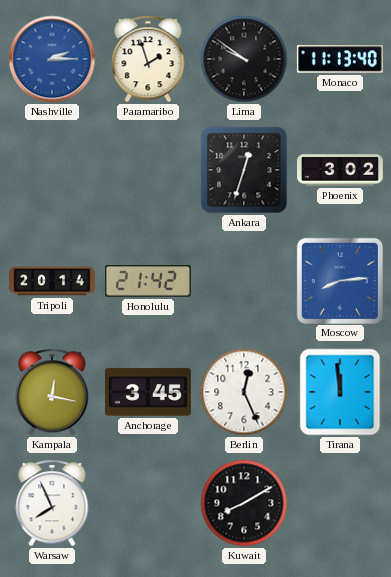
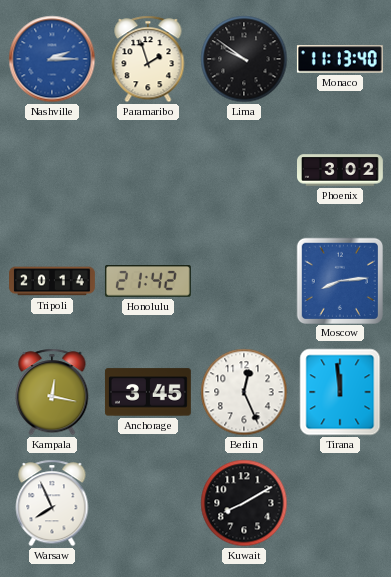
Ankara: 12:33 -> none (244, 170)
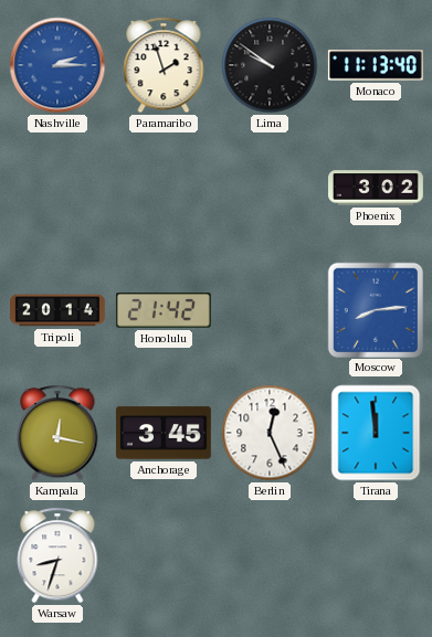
Warsaw: 7:56 -> 8:33 (57, 555)
Kuwait: 8:10 -> none (244, 503)
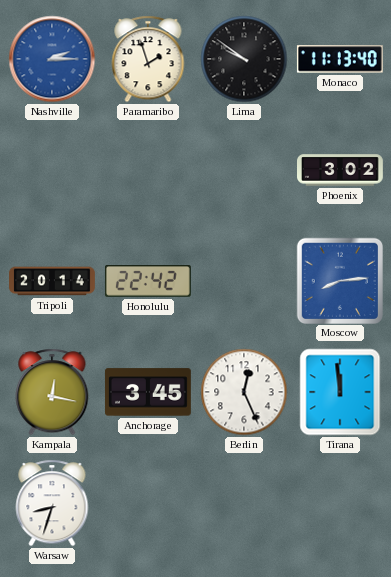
Honolulu: 21:42 -> 22:42 (148, 282)
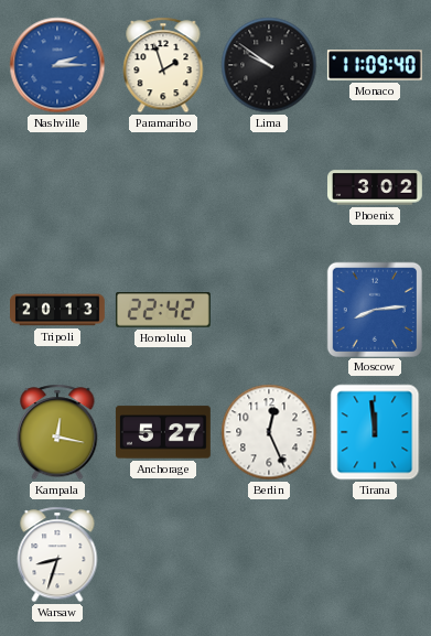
Monaco: 11:13 -> 11:09 (375, 65)
Tripoli: 20:14 -> 20:13 (58, 310)
Anchorage: 3:45 -> 5:27 (163, 432)
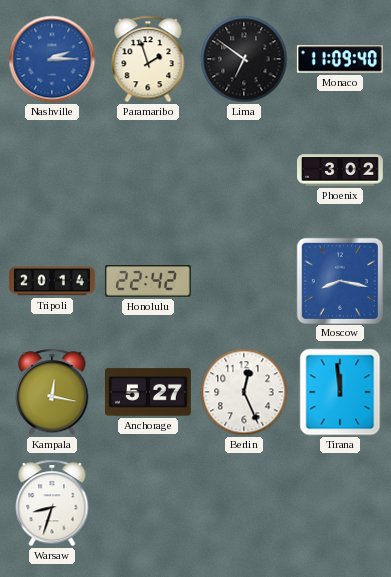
Lima: 9:51 -> 6:51 (244, 59)
Tripoli: 20:13 -> 20:14 (53, 281)
Moscow: 8:14 -> 8:17 (339, 280)
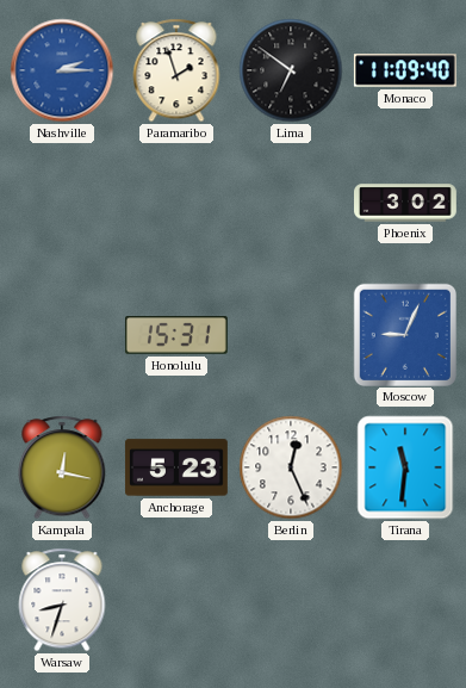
Tripoli: 20:14 -> none (53, 281)
Honolulu: 22:42 -> 15:31 (176, 336)
Moscow: 8:17 -> 9:04 (404, 334)
Anchorage: 5:27 -> 5:23 (176, 467)
Tirana: 11:59 -> 11:31 (405, 467)
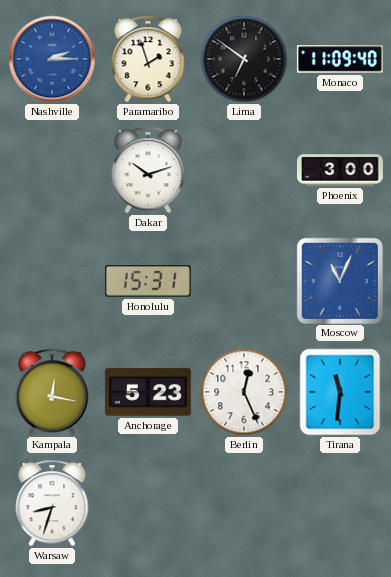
Dakar: none -> 10:12 (148, 170)
Phoenix: 3:02 -> 3:00 (341, 170)
Moscow: 9:04 -> 11:04 (339, 280)
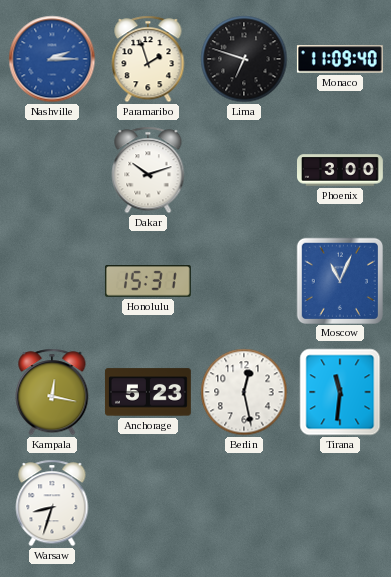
Lima: 6:51 -> 6:48 (244, 59)
Berlin: 12:26 -> 12:28 (244, 392)
